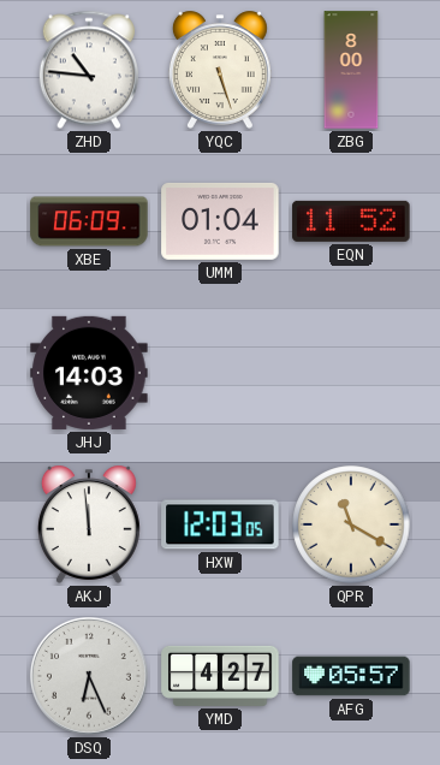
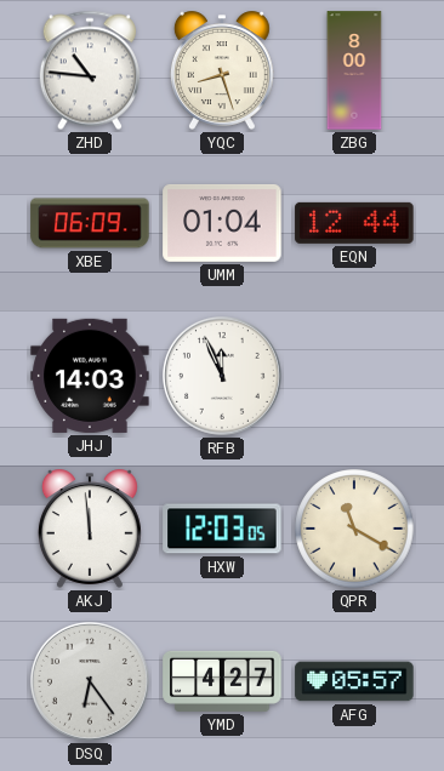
YQC: 5:27 -> 8:27 (222, 70)
EQN: 11:52 -> 12:44 (354, 223)
RFB: none -> 11:56 (222, 376)
DSQ: 6:26 -> 6:24 (90, 681)
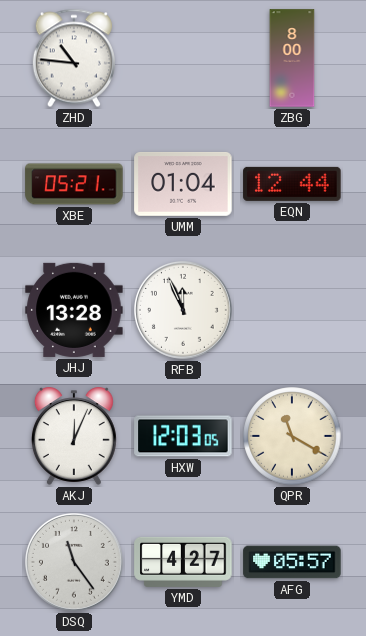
YQC: 8:27 -> none (222, 70)
XBE: 06:09 -> 05:21 (74, 184)
JHJ: 14:03 -> 13:28 (74, 310)
AKJ: 11:59 -> 12:04 (74, 436)
DSQ: 6:24 -> 11:24 (74, 562)
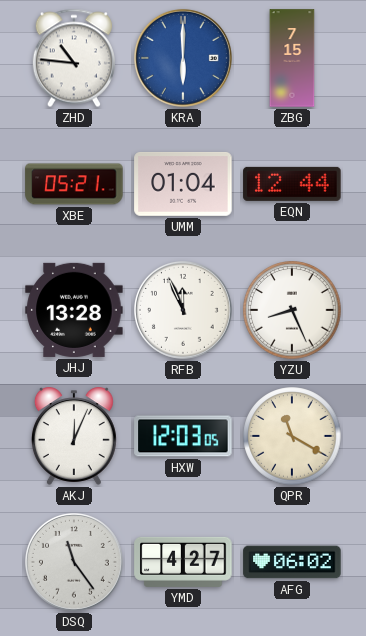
KRA: none -> 6:00 (183, 58)
ZBG: 8:00 -> 7:15 (292, 58)
YZU: none -> 8:26 (292, 310)
AFG: 05:57 -> 06:02 (292, 562)
